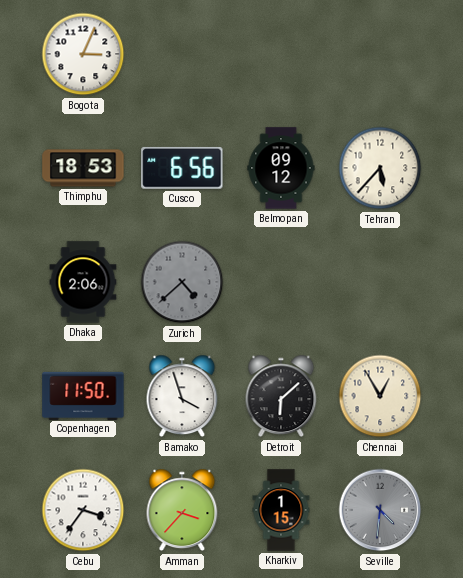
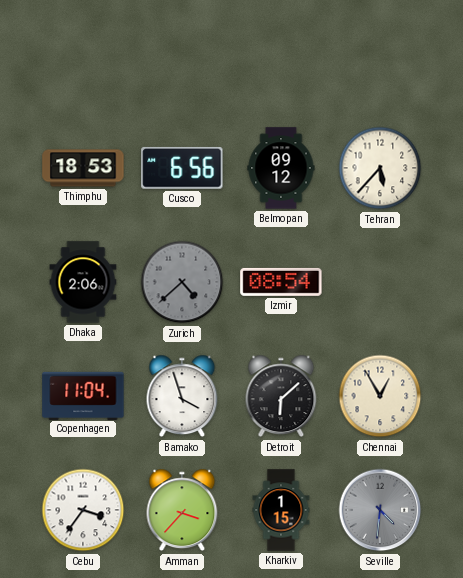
Bogota: 3:04 -> none (83, 54)
Izmir: none -> 08:54 (281, 282)
Copenhagen: 11:50 -> 11:04 (83, 395)
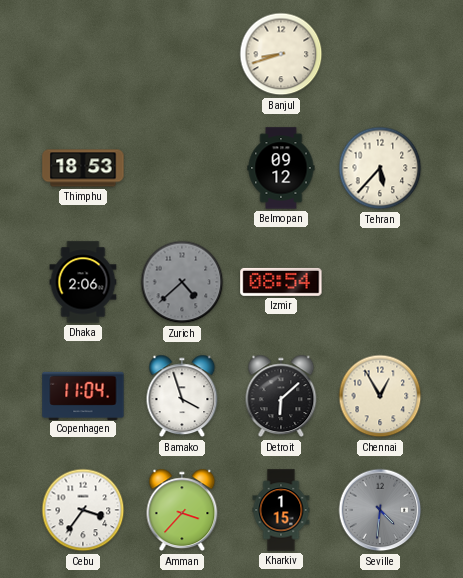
Banjul: none -> 8:42 (281, 54)
Cusco: 6:56 -> none (182, 168)
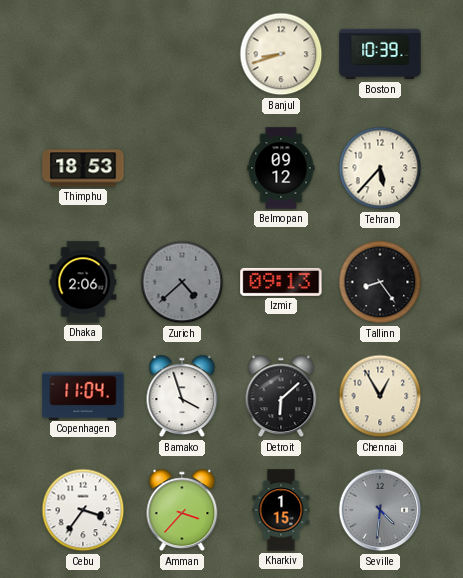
Boston: none -> 10:39 (380, 54)
Izmir: 08:54 -> 09:13 (281, 282)
Tallinn: none -> 8:24 (380, 282)
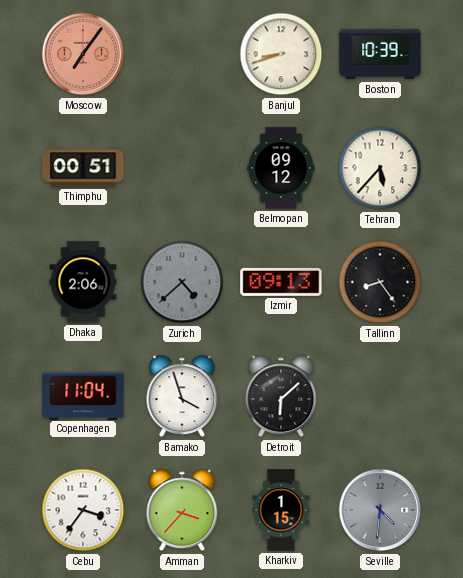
Moscow: none -> 7:06 (83, 54)
Thimphu: 18:53 -> 00:51 (83, 168)
Chennai: 12:55 -> none (380, 396)
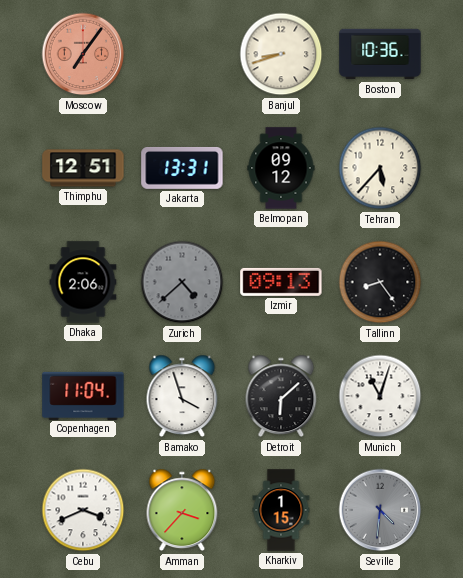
Boston: 10:39 -> 10:36 (380, 54)
Thimphu: 00:51 -> 12:51 (83, 168)
Jakarta: none -> 13:31 (182, 168)
Munich: none -> 11:03 (380, 396)
Cebu: 3:36 -> 3:41 (83, 510)
